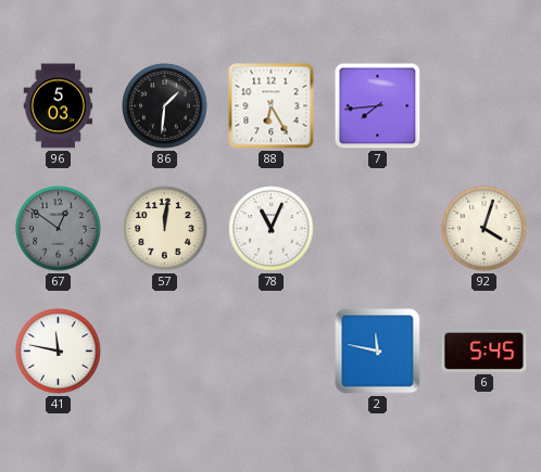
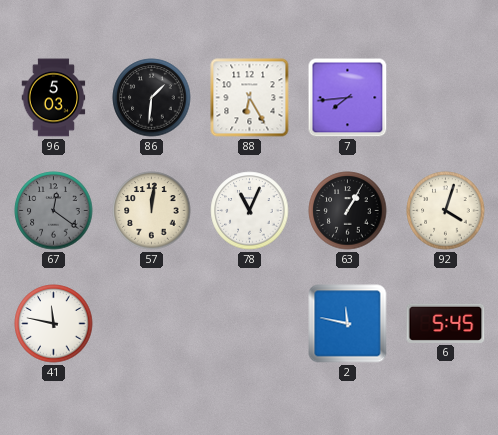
67: 12:51 -> 12:21 (54, 211)
63: none -> 1:05 (348, 211)
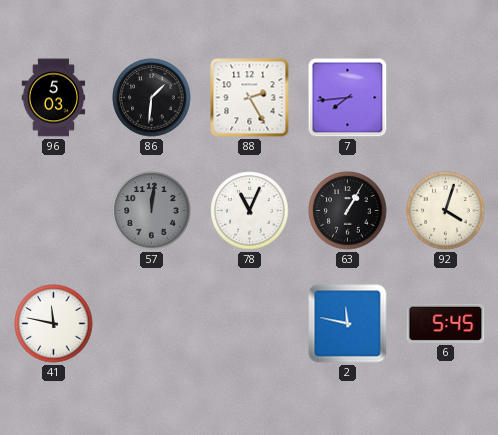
88: 6:25 -> 2:25 (250, 98)
67: 12:21 -> none (54, 211)
57 dial: cream -> grey (152, 211)
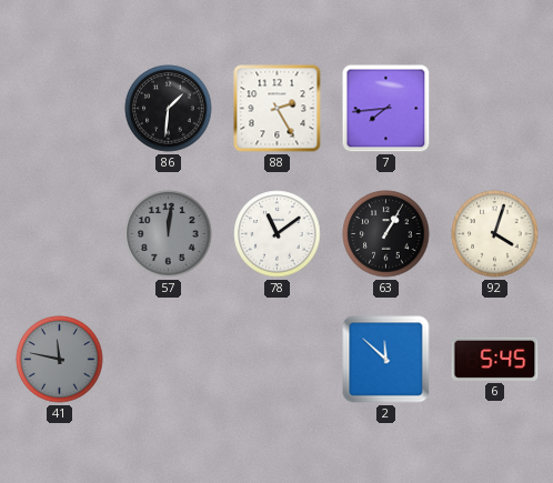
96: 5:03 -> none (54, 98)
78: 11:04 -> 11:09 (278, 234)
41 dial: white -> grey (60, 360)
2: 11:47 -> 11:52 (386, 360)
